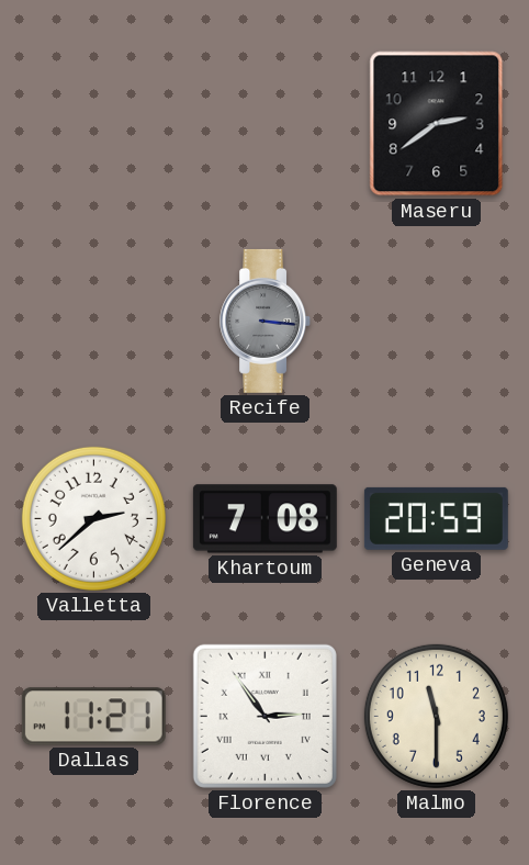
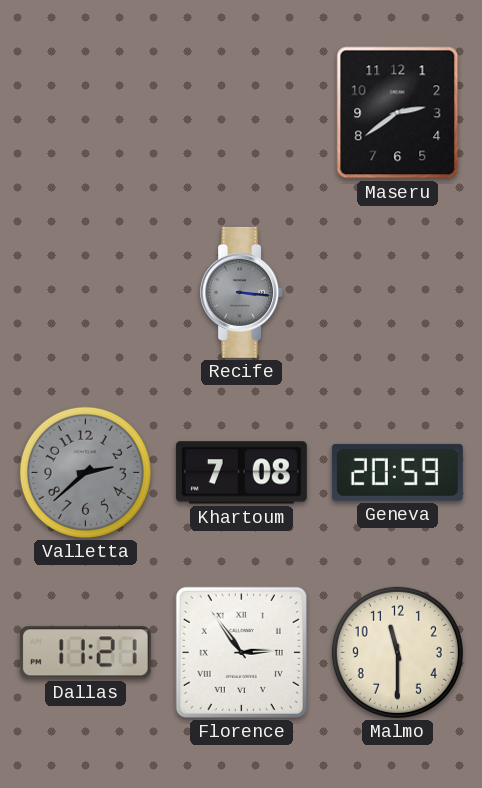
Valletta dial: white -> grey (85, 472)
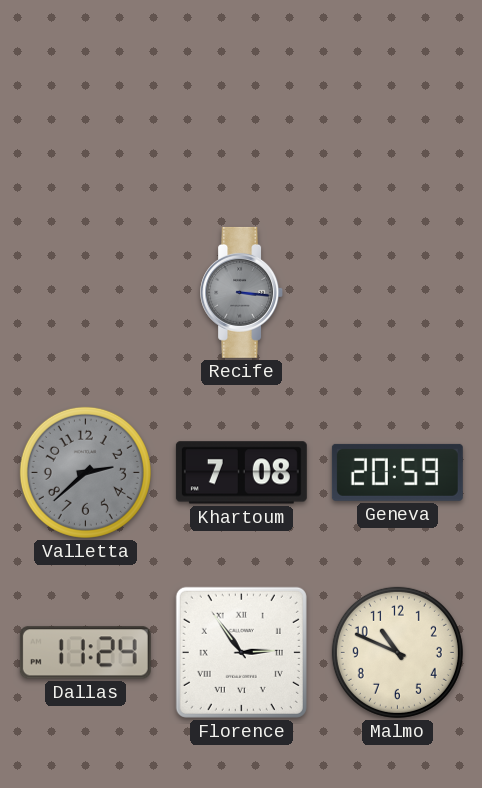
Maseru: 2:39 -> none (398, 113)
Dallas: 11:21 -> 11:24 (85, 653)
Malmo: 11:30 -> 10:49 (397, 652)
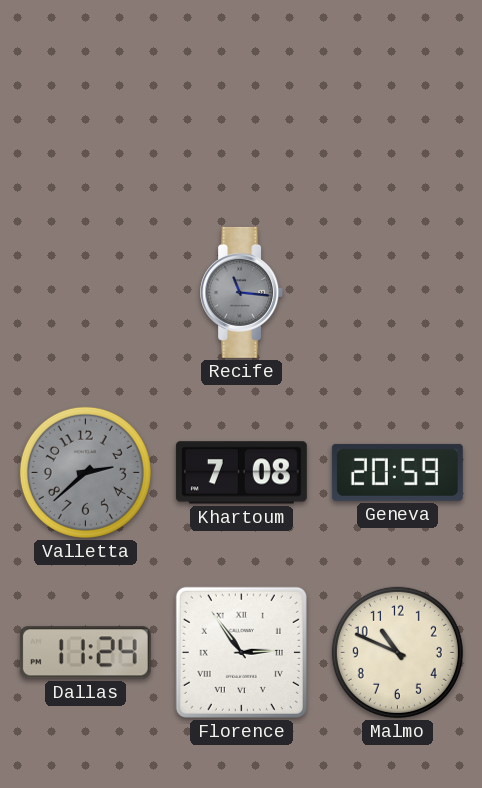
Recife: 3:16 -> 11:16 (242, 292)
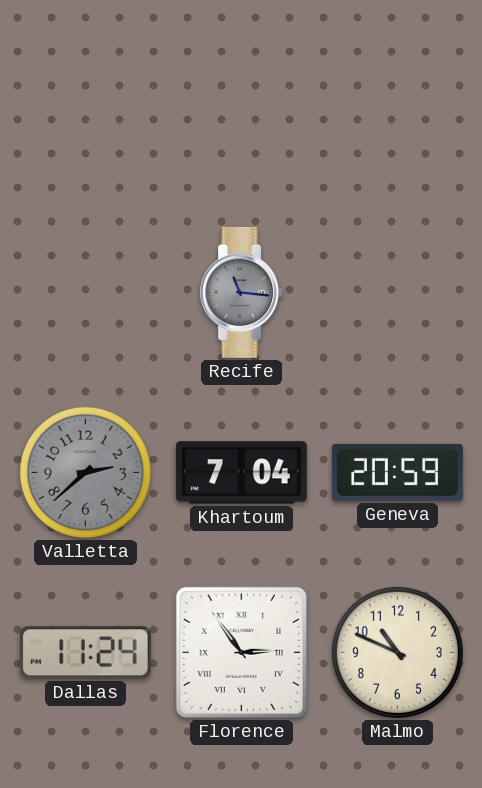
Khartoum: 7:08 -> 7:04 (241, 473)
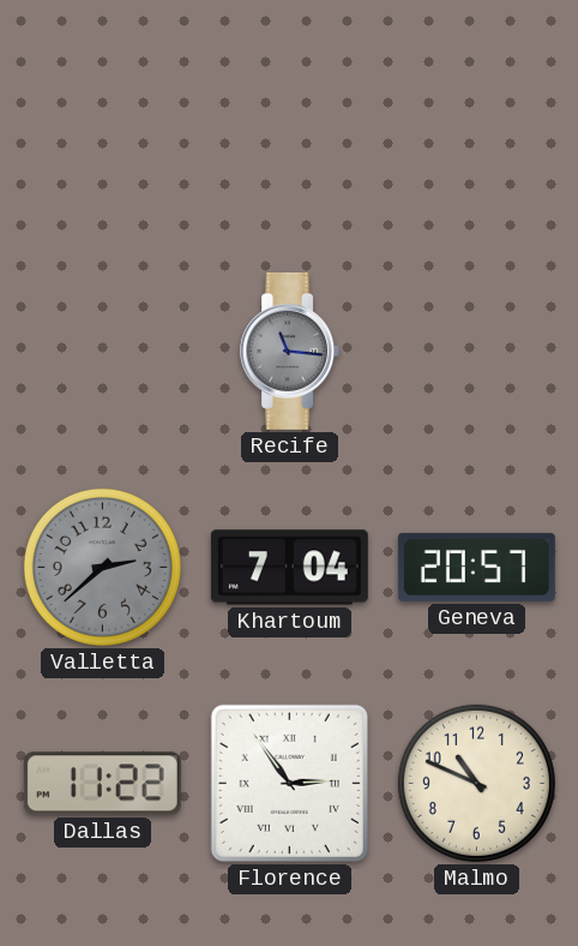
Geneva: 20:59 -> 20:57 (476, 567)
Dallas: 11:24 -> 11:22 (102, 784)
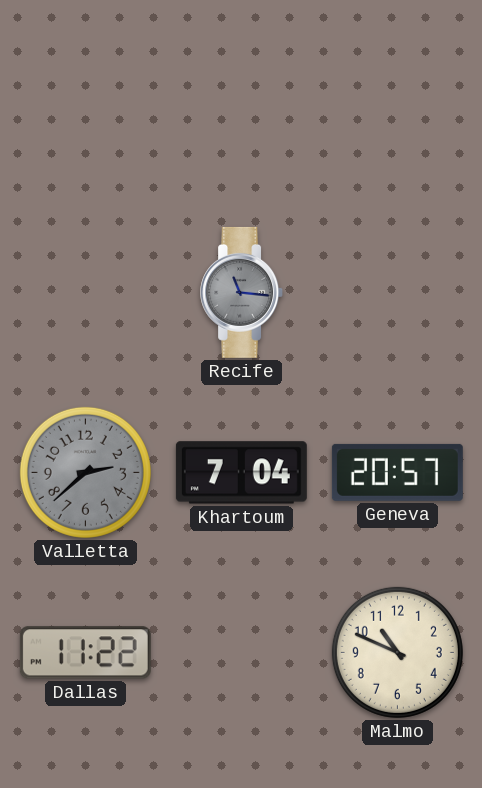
Florence: 2:54 -> none (289, 783)
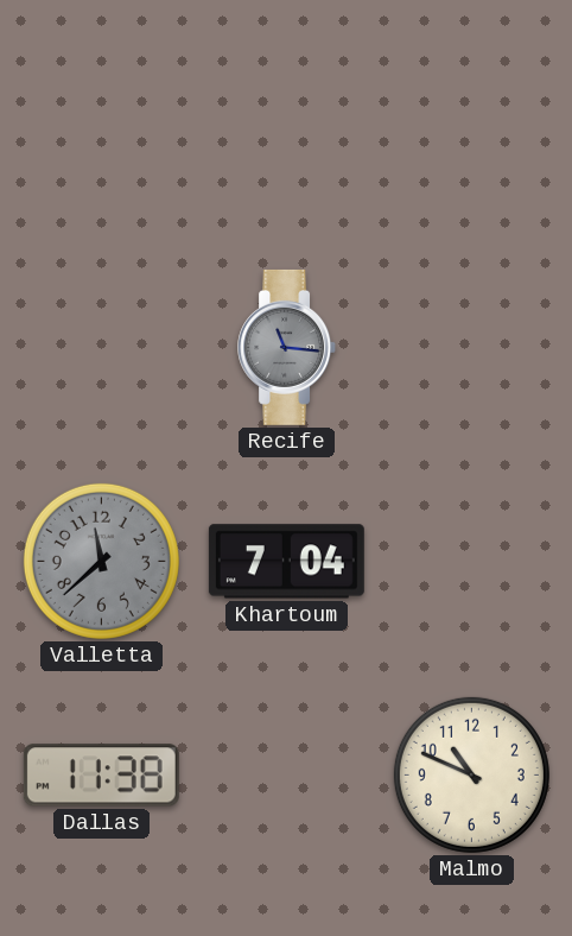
Valletta: 2:38 -> 11:38 (101, 561)
Geneva: 20:57 -> none (397, 472)
Dallas: 11:22 -> 11:38 (101, 776)
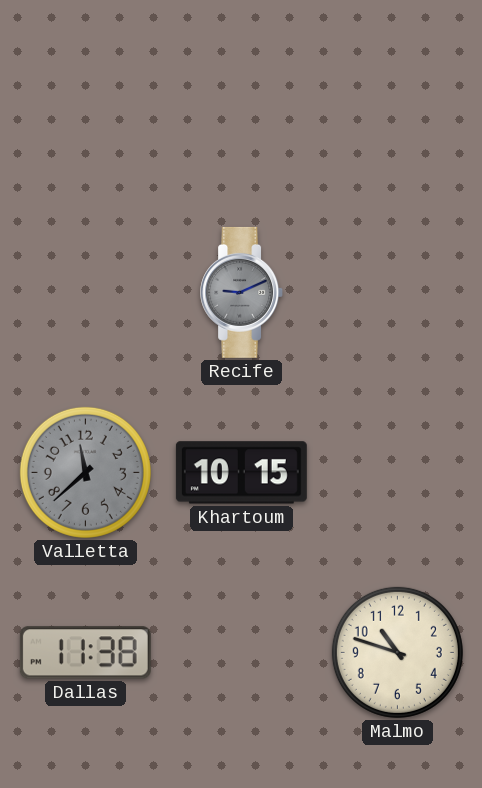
Recife: 11:16 -> 9:11 (242, 292)
Khartoum: 7:04 -> 10:15 (241, 473)
Malmo: 10:49 -> 10:48 (397, 652)
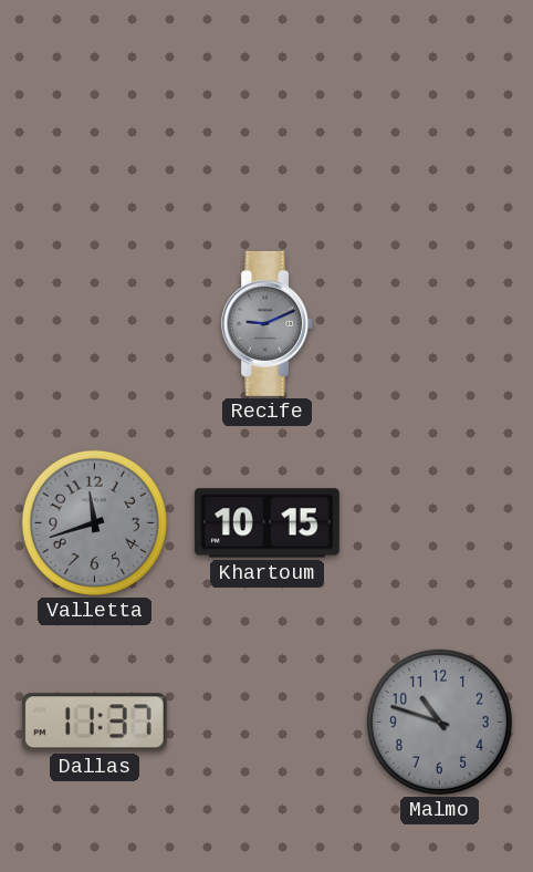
Valletta: 11:38 -> 11:42 (94, 522)
Dallas: 11:38 -> 11:37 (94, 723)
Malmo dial: cream -> grey (439, 722)
